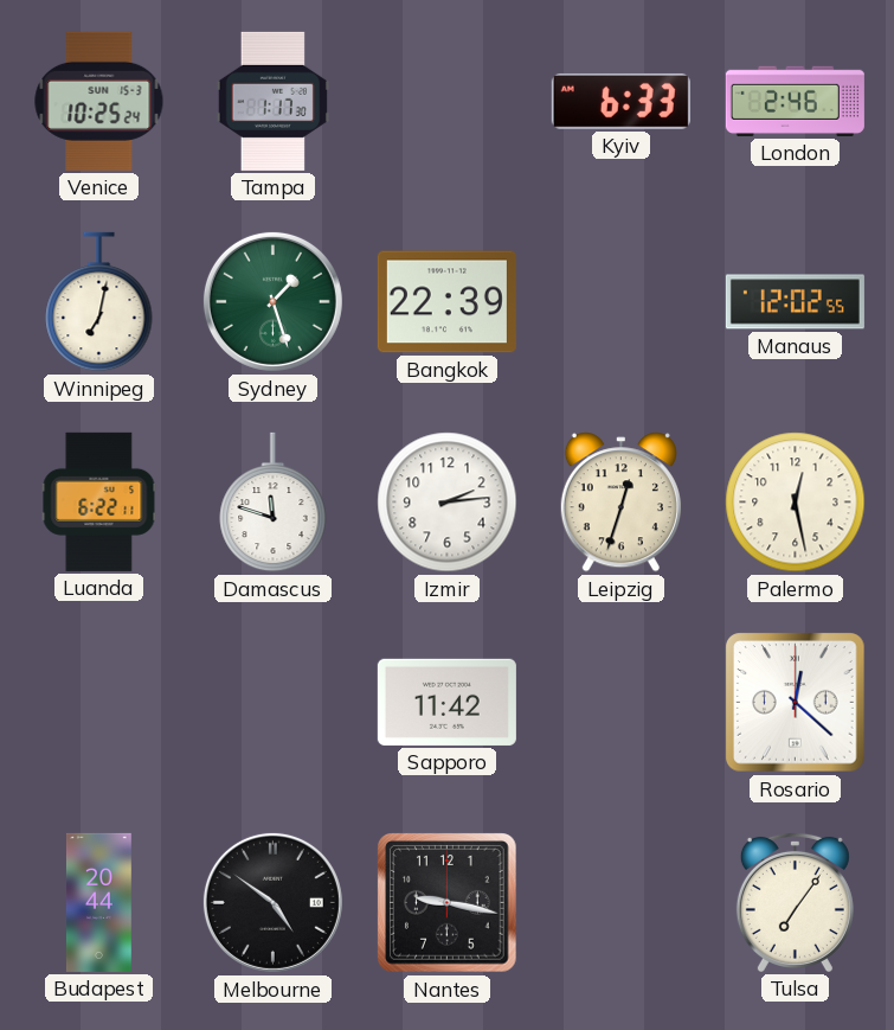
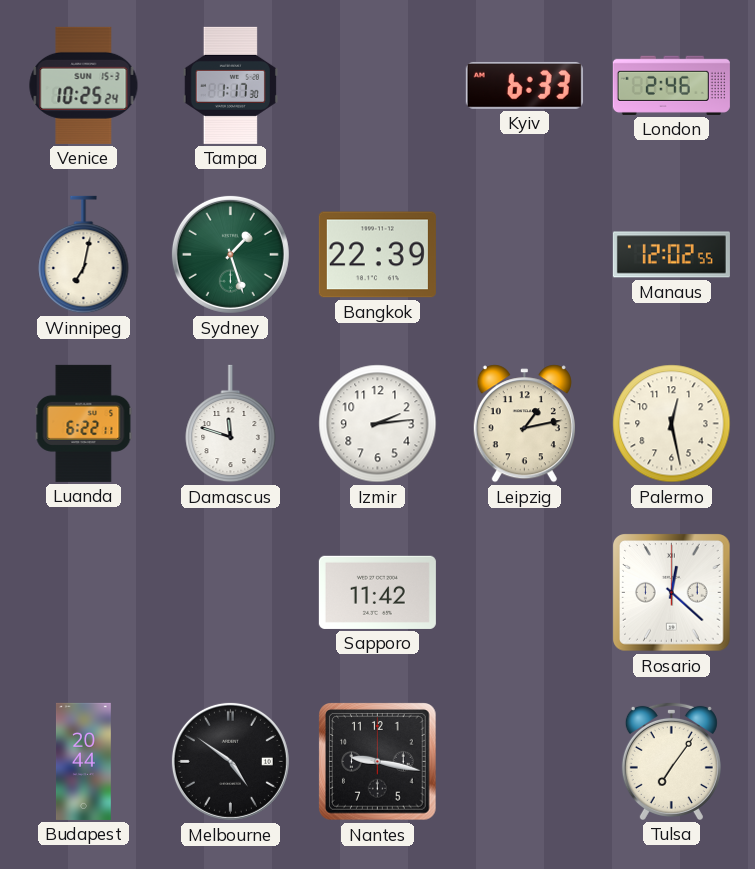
Leipzig: 12:33 -> 1:13 (524, 424)
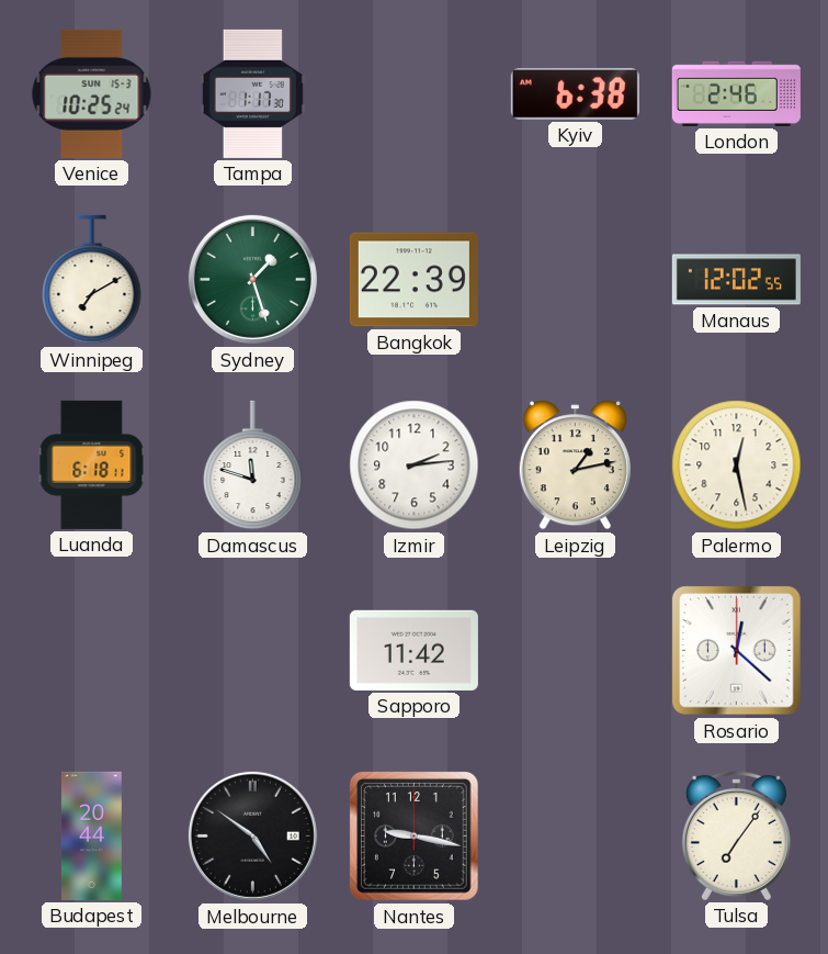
Kyiv: 6:33 -> 6:38 (575, 93)
Winnipeg: 7:02 -> 7:10 (92, 280)
Luanda: 6:22 -> 6:18 (92, 464)
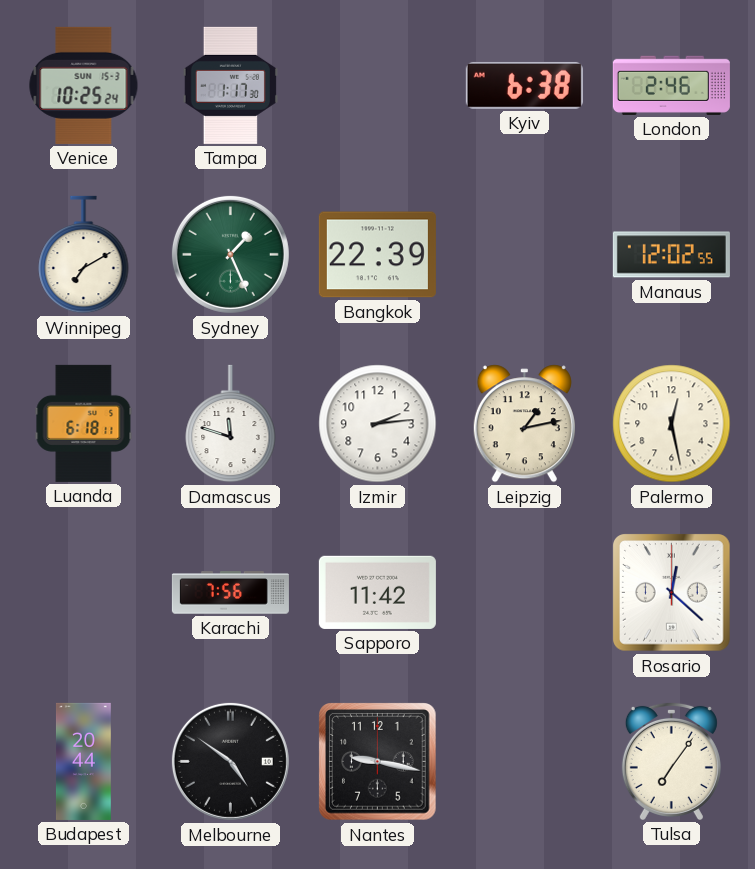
Sydney: 1:27 -> 1:26 (230, 254)
Karachi: none -> 7:56 (230, 593)
